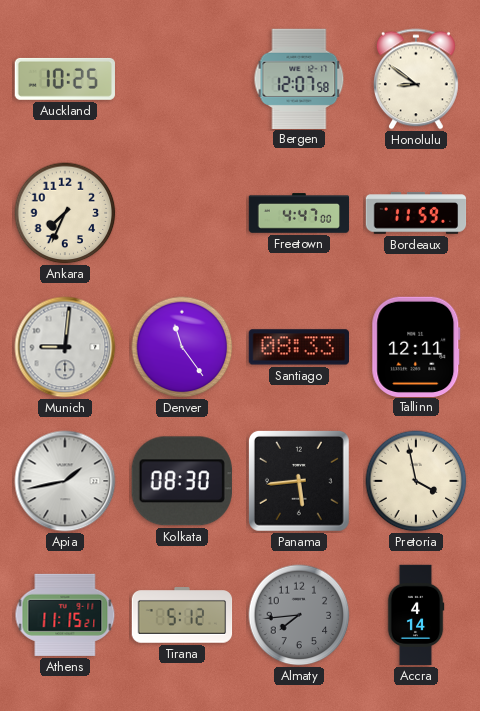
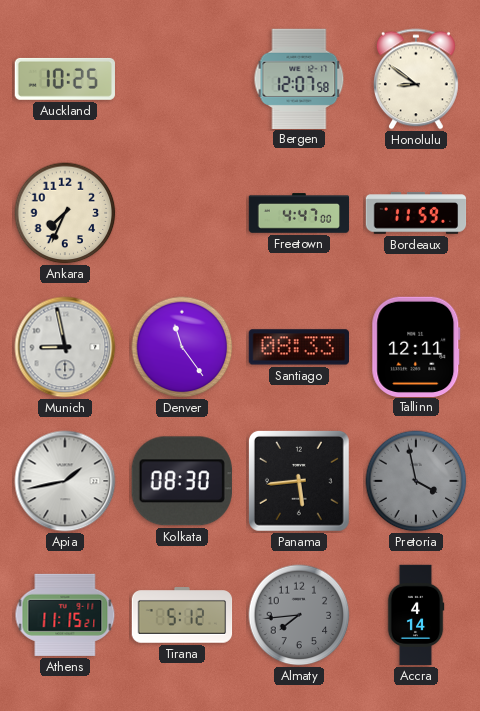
Munich: 9:01 -> 8:58 (65, 347)
Pretoria dial: cream -> grey (416, 481)
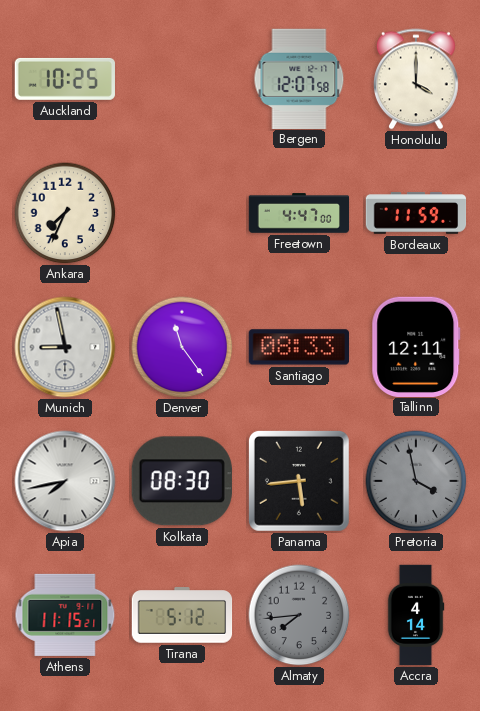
Honolulu: 8:51 -> 4:00 (417, 79)
Apia: 1:43 -> 7:43 (65, 481)
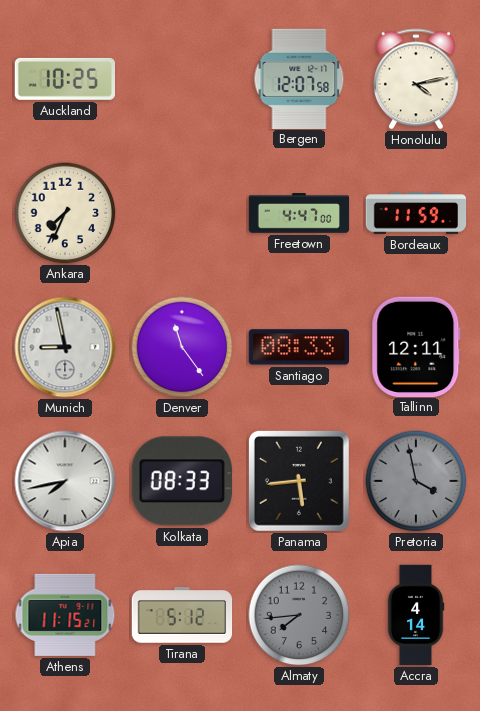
Honolulu: 4:00 -> 4:13 (417, 79)
Kolkata: 08:30 -> 08:33 (182, 481)
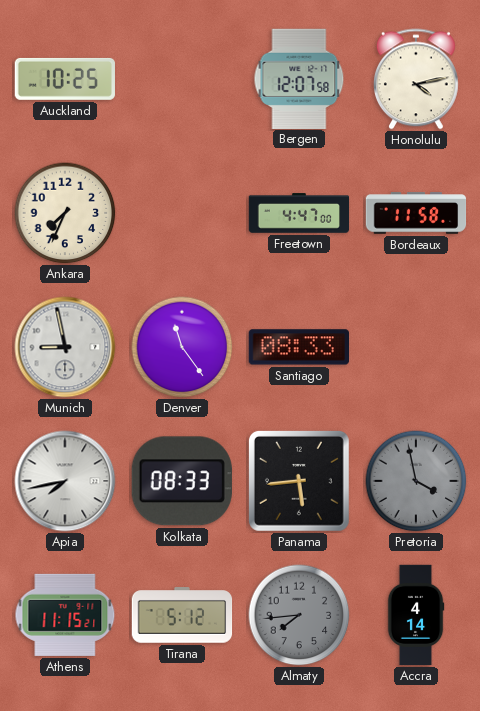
Bordeaux: 11:59 -> 11:58 (416, 213)
Tallinn: 12:11 -> none (416, 346)
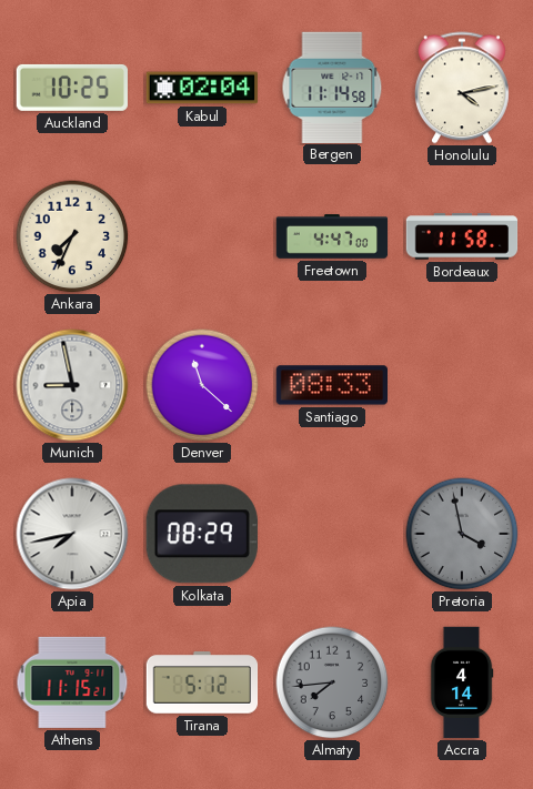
Kabul: none -> 02:04 (202, 88)
Bergen: 12:07 -> 11:14 (332, 87)
Denver: 11:24 -> 11:22 (202, 385)
Kolkata: 08:33 -> 08:29 (202, 534)
Panama: 5:44 -> none (299, 481)
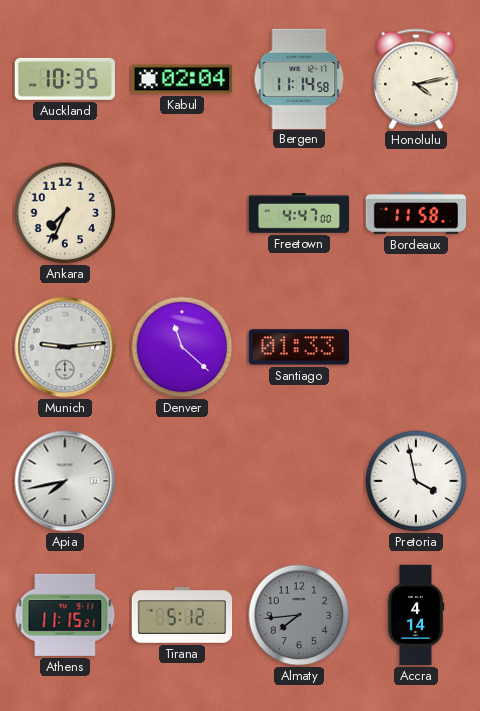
Auckland: 10:25 -> 10:35 (64, 79)
Munich: 8:58 -> 9:14 (65, 347)
Santiago: 08:33 -> 01:33 (298, 347)
Kolkata: 08:29 -> none (202, 534)
Pretoria dial: grey -> white (416, 481)
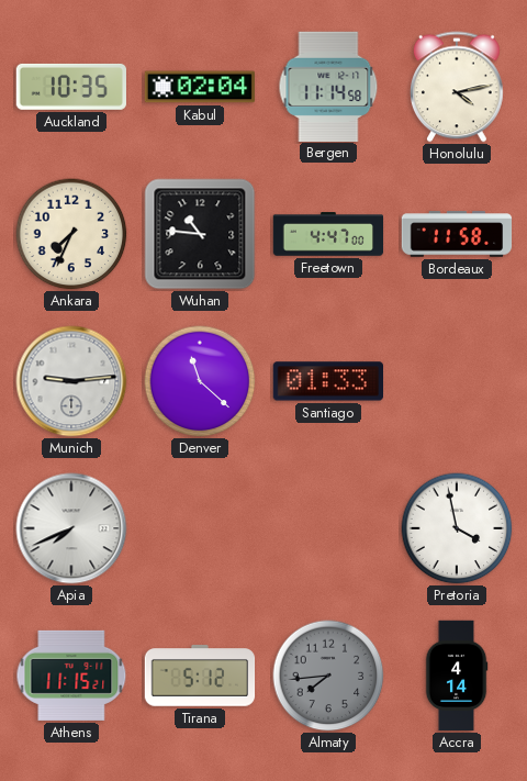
Wuhan: none -> 10:46 (200, 234)
Apia: 7:43 -> 7:41 (71, 528)
